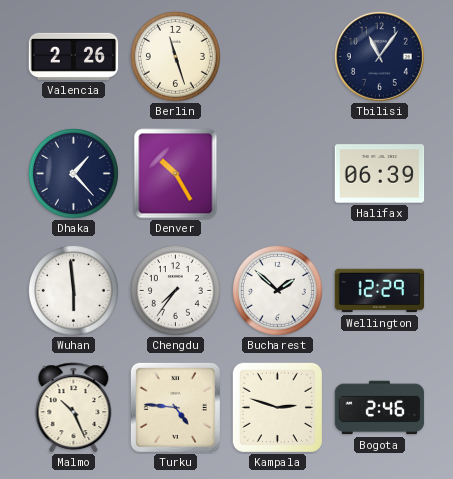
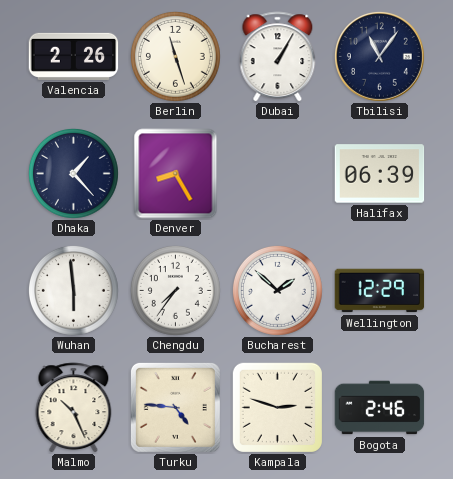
Dubai: none -> 1:05 (278, 57)
Denver: 10:25 -> 8:25 (176, 174)
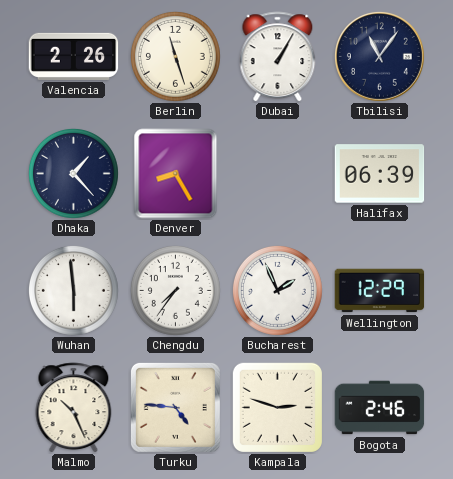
Bucharest: 1:52 -> 1:56 (277, 290)
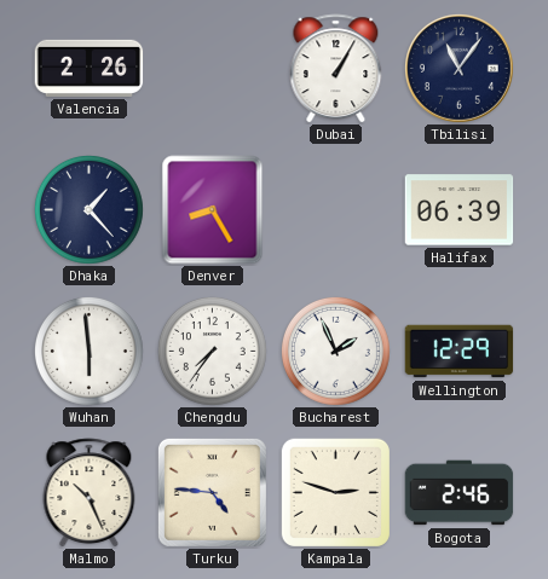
Berlin: 11:27 -> none (175, 56)
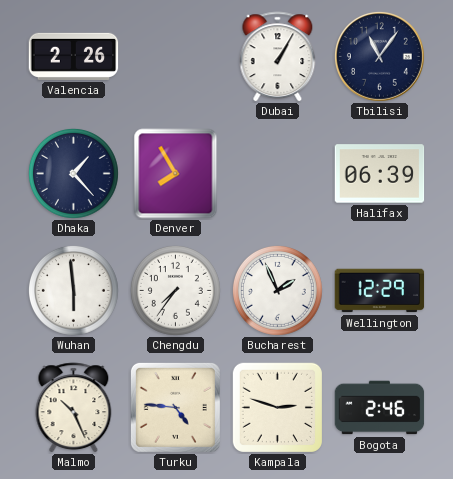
Denver: 8:25 -> 7:55 (176, 174)
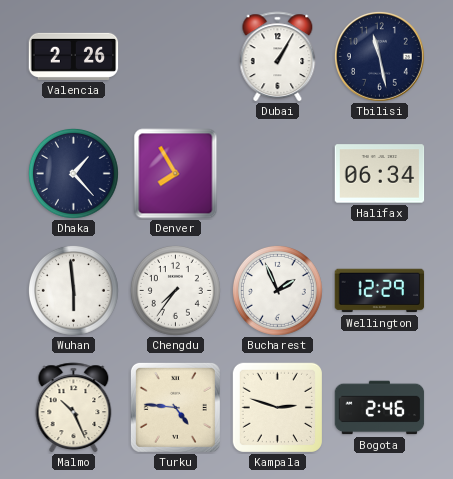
Tbilisi: 11:06 -> 11:28 (379, 56)
Halifax: 06:39 -> 06:34 (380, 174)
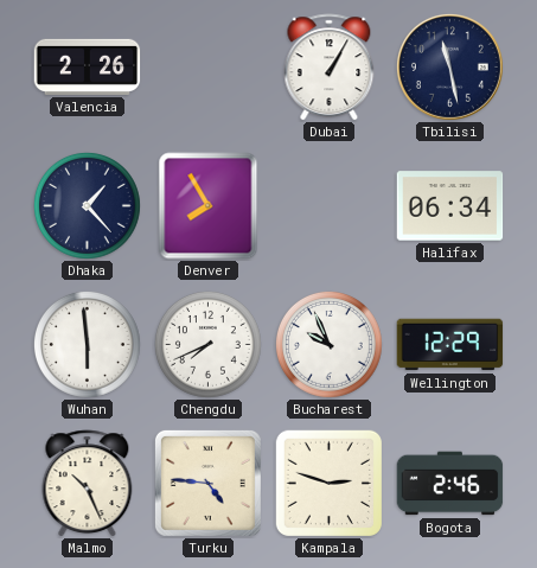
Chengdu: 7:36 -> 7:41 (207, 344)
Bucharest: 1:56 -> 9:56 (328, 344)
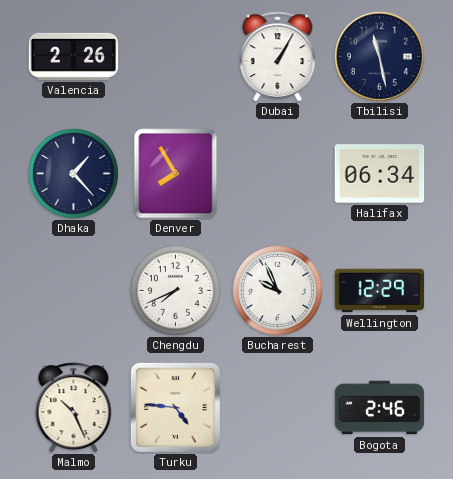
Wuhan: 5:59 -> none (87, 344)
Kampala: 2:48 -> none (328, 483)
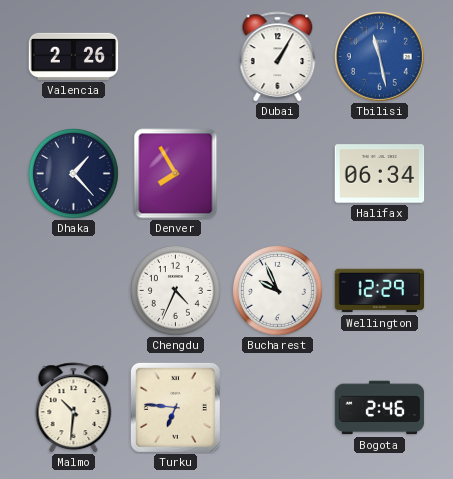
Tbilisi dial: navy -> blue (379, 56)
Chengdu: 7:41 -> 4:34 (175, 290)
Malmo: 10:26 -> 10:31 (74, 408)
Turku: 4:46 -> 6:46 (175, 407)
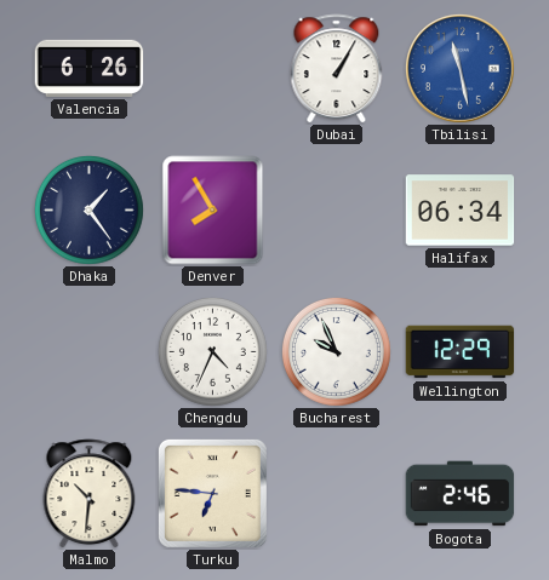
Valencia: 2:26 -> 6:26 (90, 68)
Dhaka: 1:23 -> 1:24 (88, 209)
